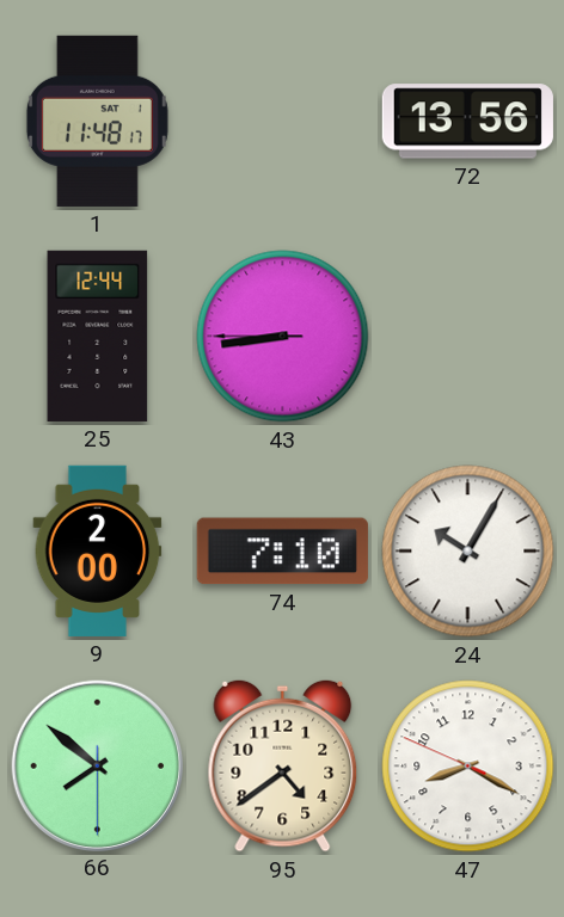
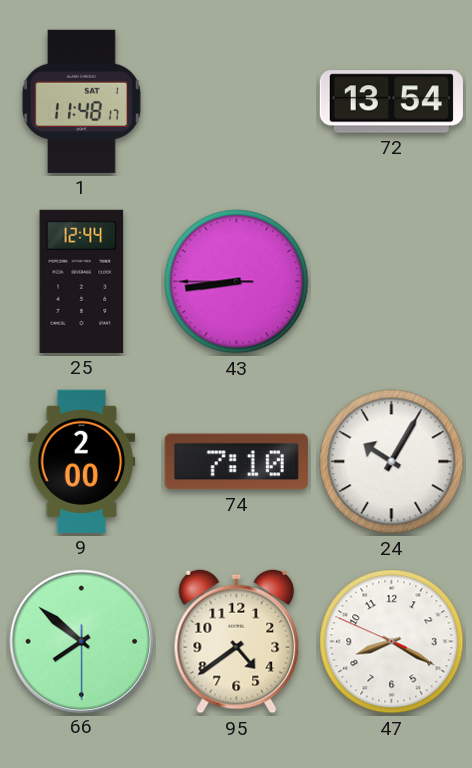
72: 13:56 -> 13:54 (391, 102)
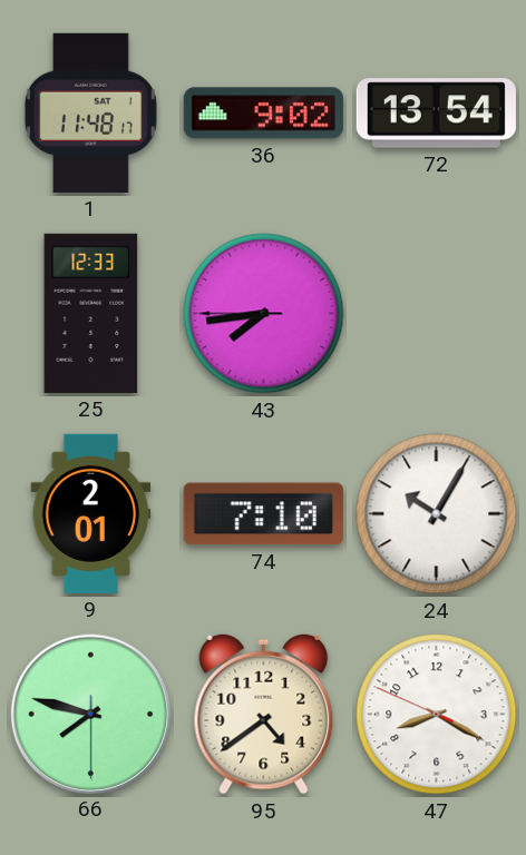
36: none -> 9:02 (263, 114)
25: 12:44 -> 12:33 (91, 313)
43: 8:43 -> 7:43 (264, 314)
9: 2:00 -> 2:01 (91, 513)
66: 7:51 -> 7:47 (90, 714)
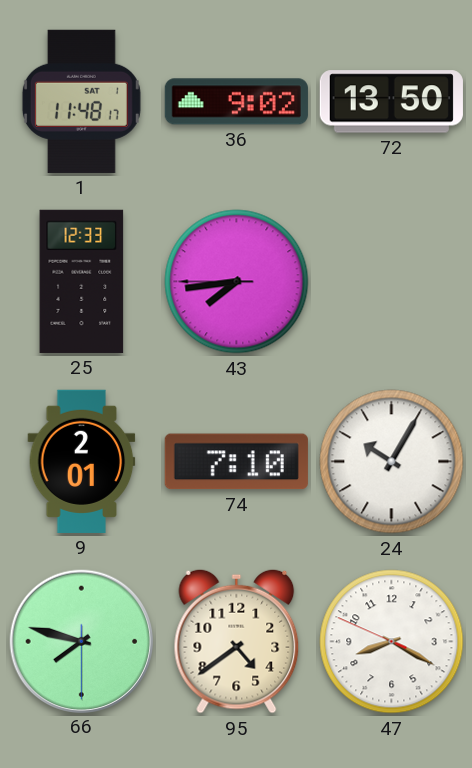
72: 13:54 -> 13:50 (391, 102)
